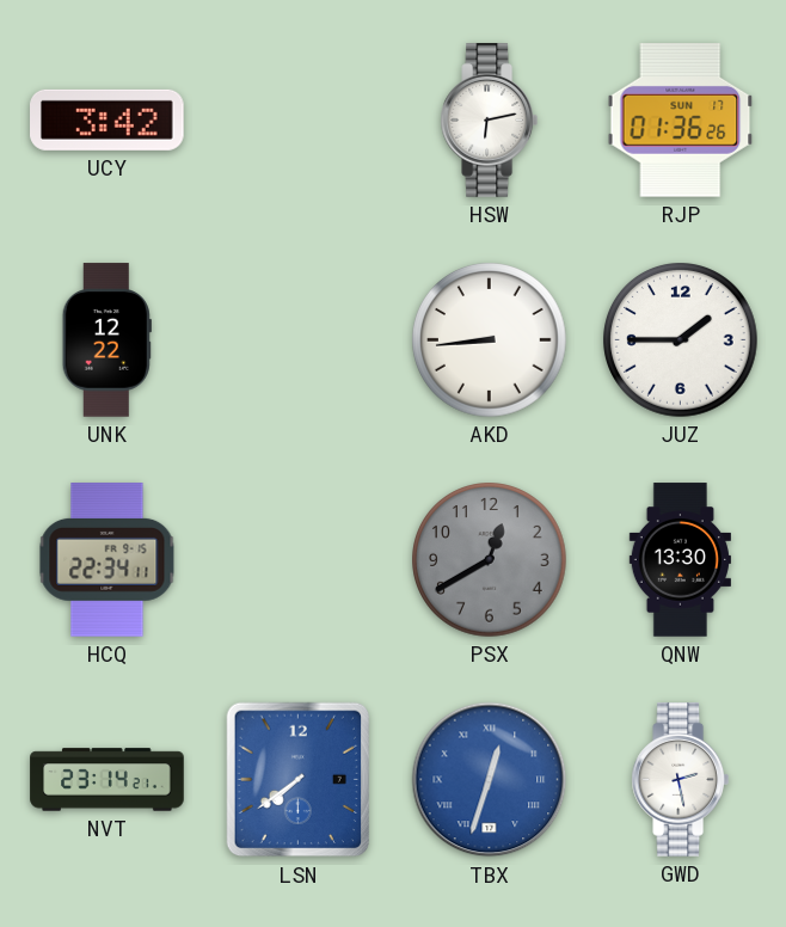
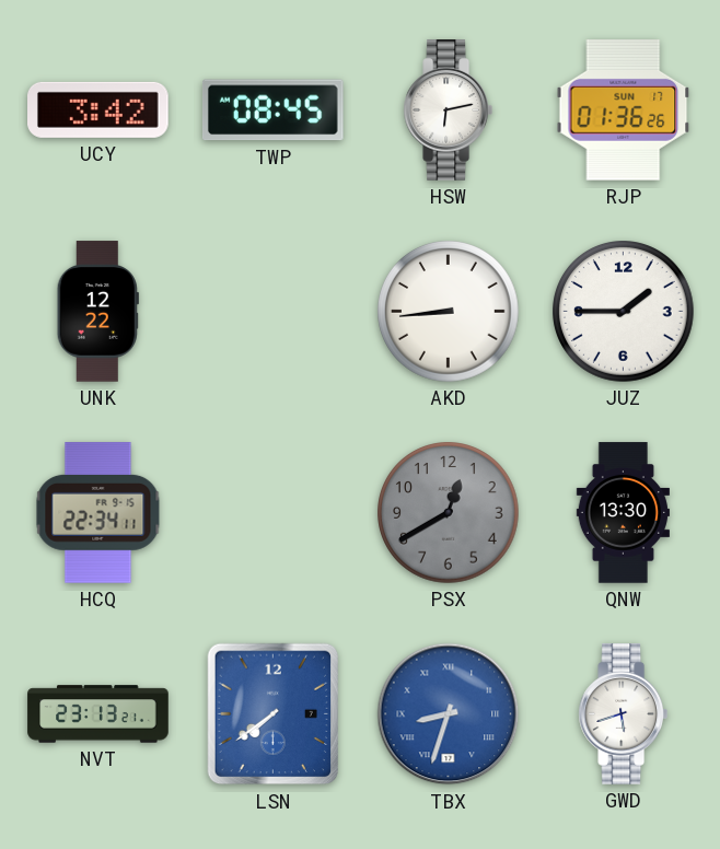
TWP: none -> 08:45 (272, 111)
NVT: 23:14 -> 23:13 (98, 714)
TBX: 12:33 -> 8:33 (449, 714)
GWD: 2:28 -> 5:42 (623, 714)
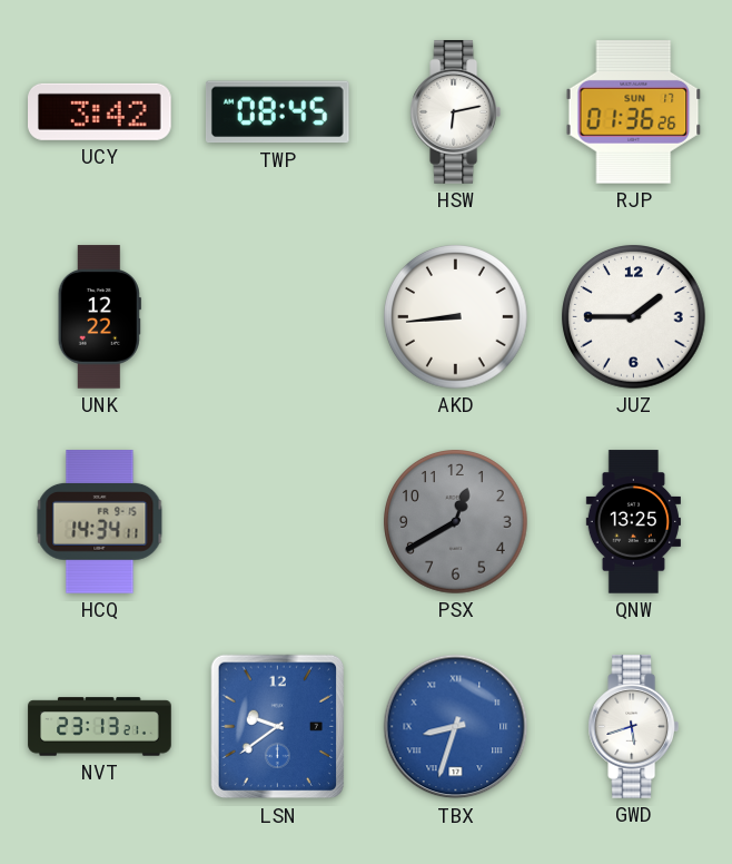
HCQ: 22:34 -> 14:34 (100, 522)
QNW: 13:30 -> 13:25 (633, 522)
LSN: 7:39 -> 9:39 (278, 727)
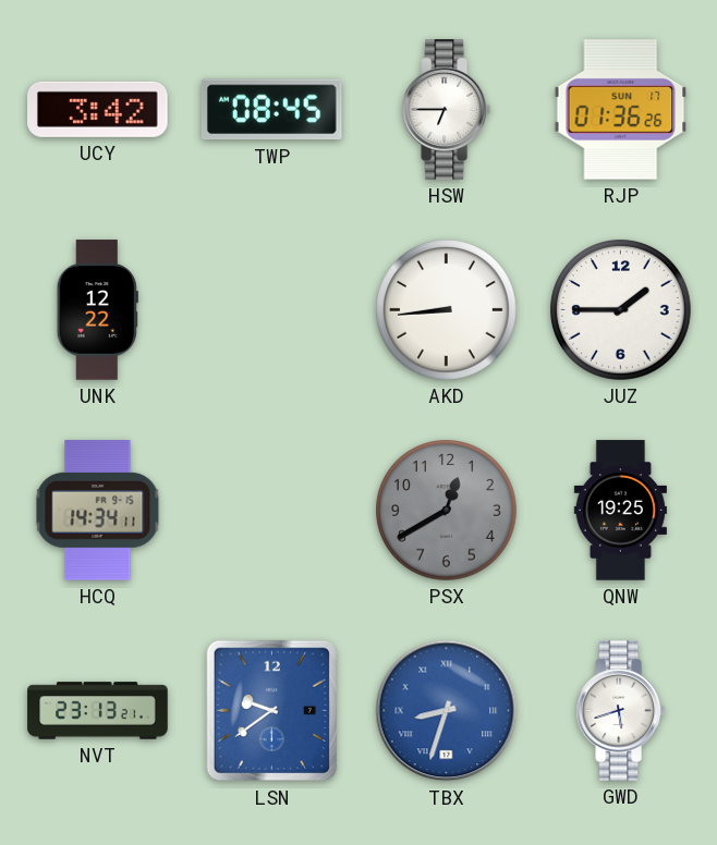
HSW: 6:13 -> 6:45 (446, 110)
QNW: 13:25 -> 19:25 (620, 511)
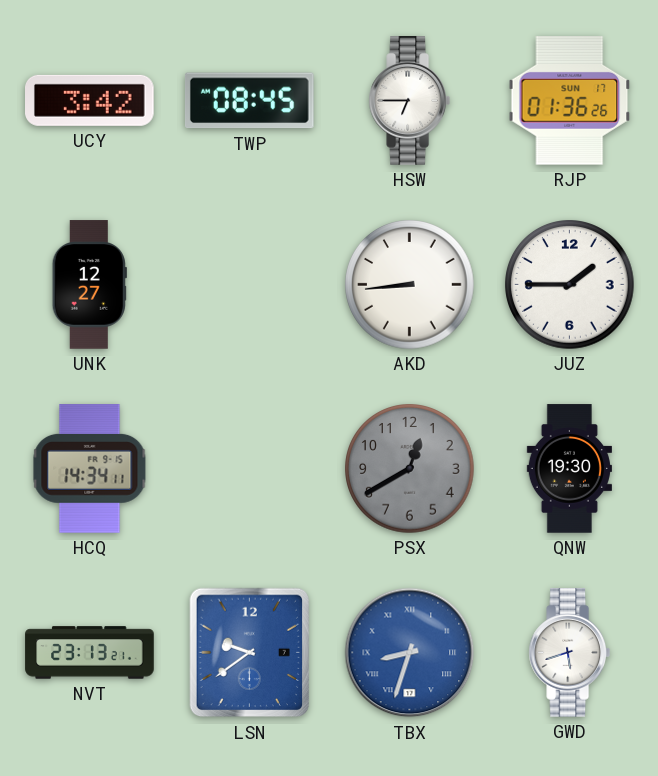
UNK: 12:22 -> 12:27 (89, 285)
QNW: 19:25 -> 19:30 (569, 469)
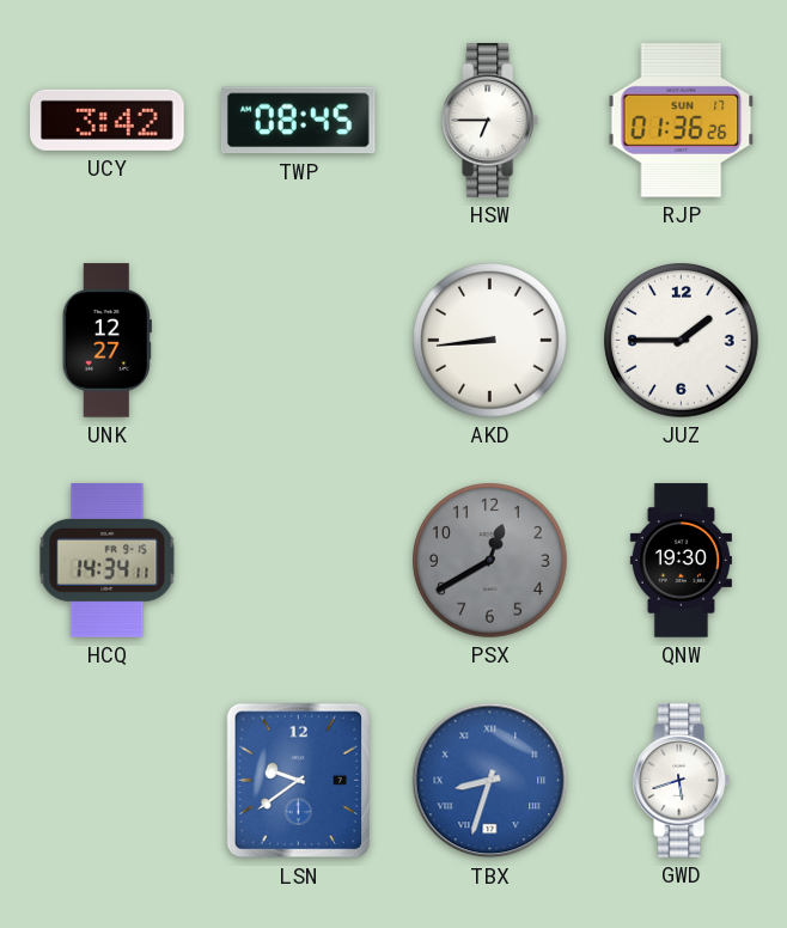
NVT: 23:13 -> none (90, 653)
